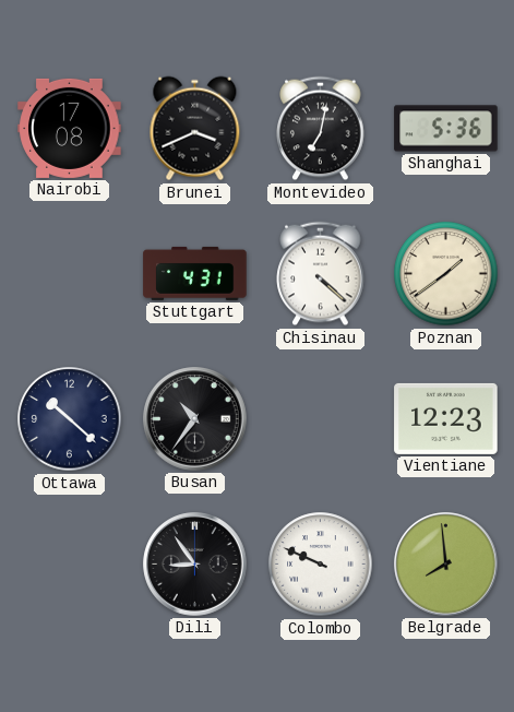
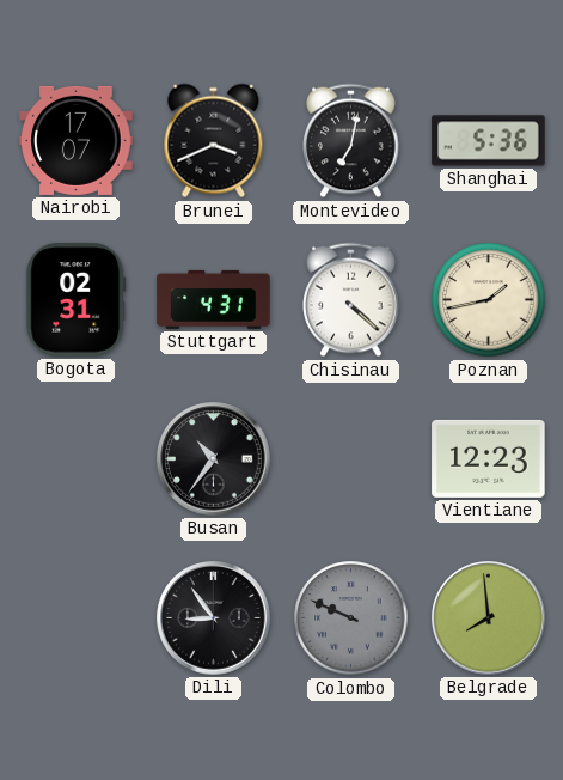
Nairobi: 17:08 -> 17:07 (77, 140)
Bogota: none -> 02:31 (77, 300)
Poznan: 1:39 -> 1:43 (489, 300)
Ottawa: 10:22 -> none (70, 419)
Colombo dial: white -> grey (351, 618)
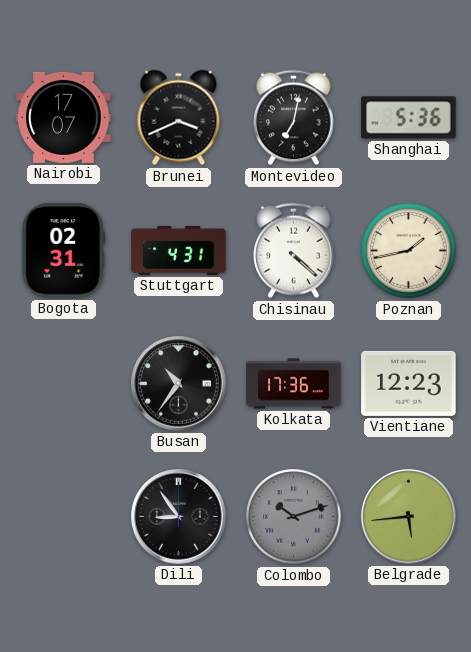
Kolkata: none -> 17:36 (294, 384)
Colombo: 9:49 -> 10:12 (294, 517)
Belgrade: 7:59 -> 5:44 (409, 517)
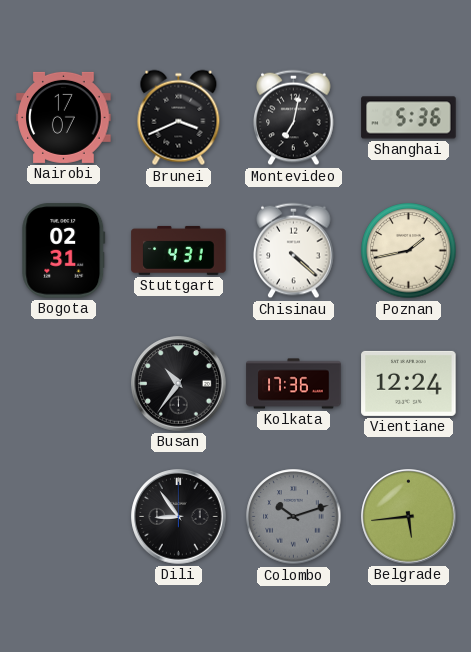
Vientiane: 12:23 -> 12:24 (409, 383)
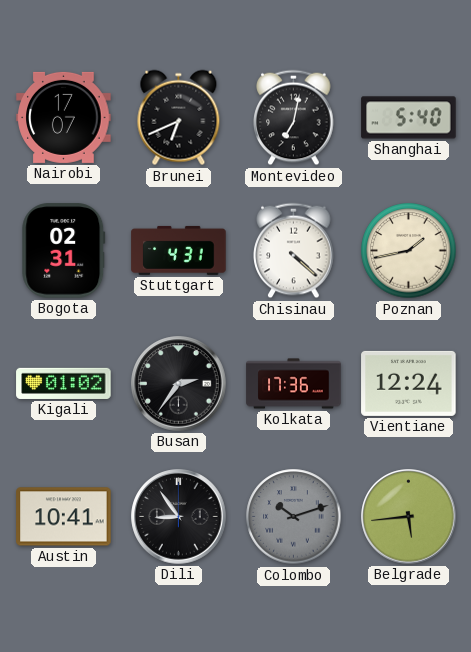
Brunei: 3:41 -> 6:41 (179, 118)
Shanghai: 5:36 -> 5:40 (409, 118)
Kigali: none -> 01:02 (64, 383)
Busan: 10:36 -> 2:36 (179, 384)
Austin: none -> 10:41 (64, 517)
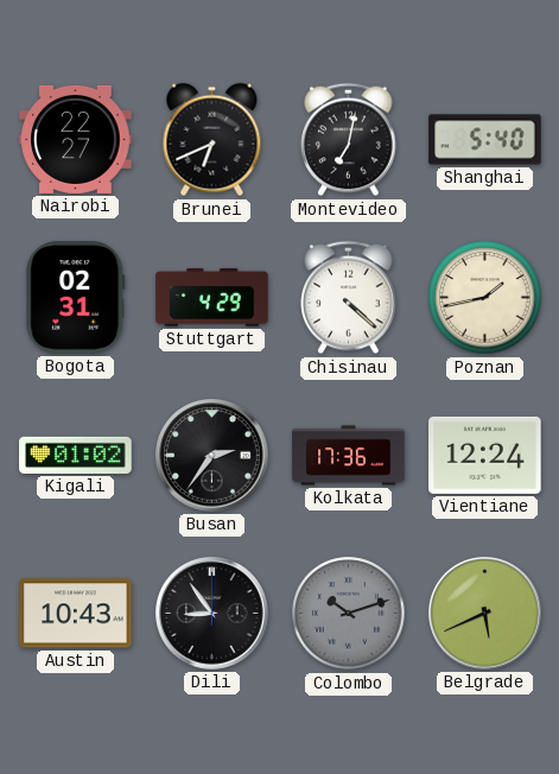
Nairobi: 17:07 -> 22:27 (76, 139)
Stuttgart: 4:31 -> 4:29 (212, 297)
Austin: 10:41 -> 10:43 (76, 614)
Belgrade: 5:44 -> 5:41 (485, 614)
